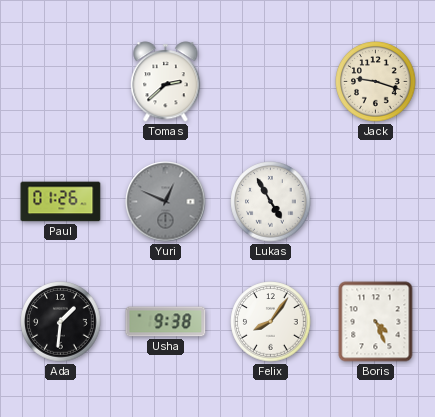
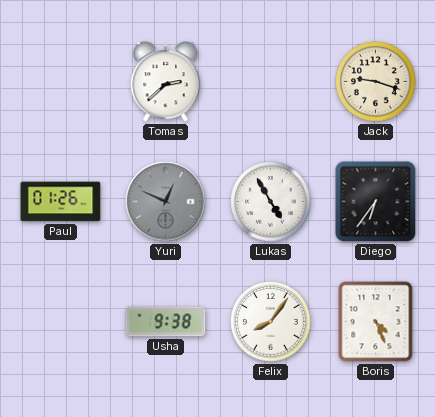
Diego: none -> 6:36 (376, 202)
Ada: 1:31 -> none (61, 322)
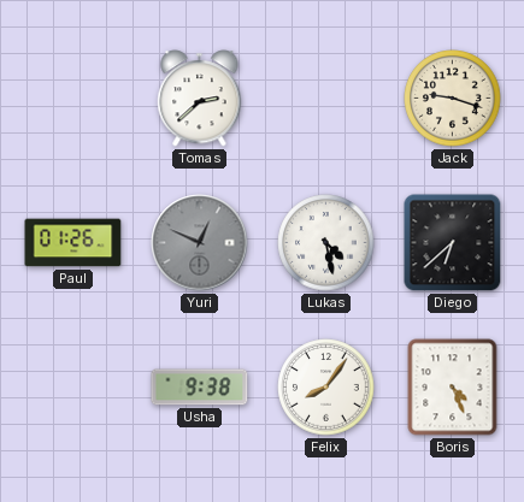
Lukas: 4:55 -> 4:28 (326, 243)
Diego: 6:36 -> 6:38 (453, 243)
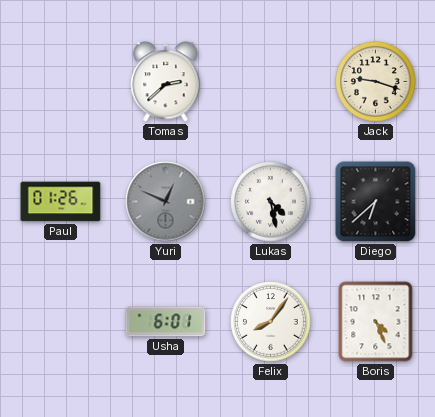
Usha: 9:38 -> 6:01 (166, 322)
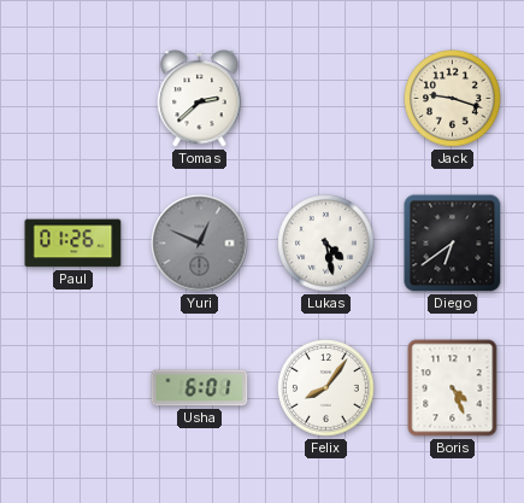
Diego: 6:38 -> 6:39 (453, 244)
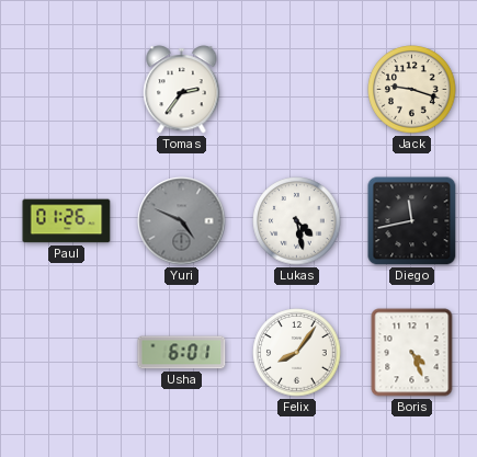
Tomas: 2:38 -> 2:36 (182, 90)
Yuri: 12:49 -> 4:49 (182, 221)
Diego: 6:39 -> 11:43 (412, 221)
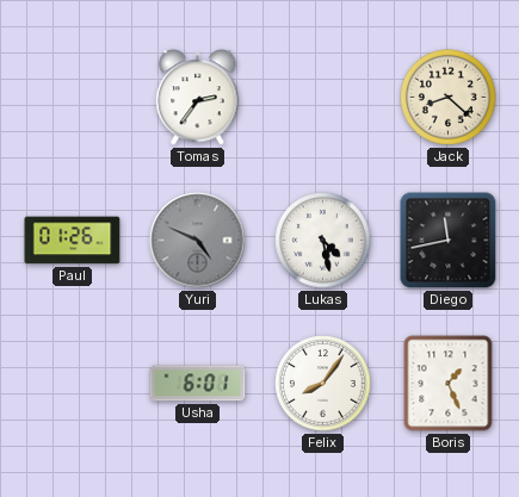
Jack: 9:18 -> 8:22 (449, 98)
Boris: 4:26 -> 1:26 (449, 384)
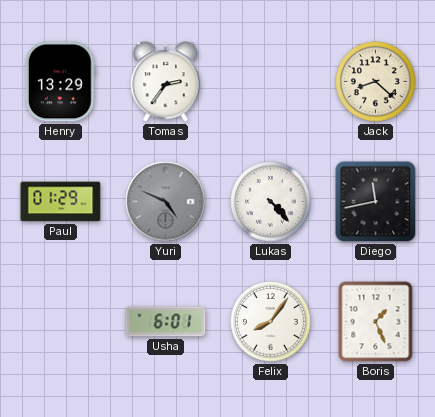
Henry: none -> 13:29 (60, 82)
Paul: 01:26 -> 01:29 (61, 202)
Lukas: 4:28 -> 4:23 (271, 202)
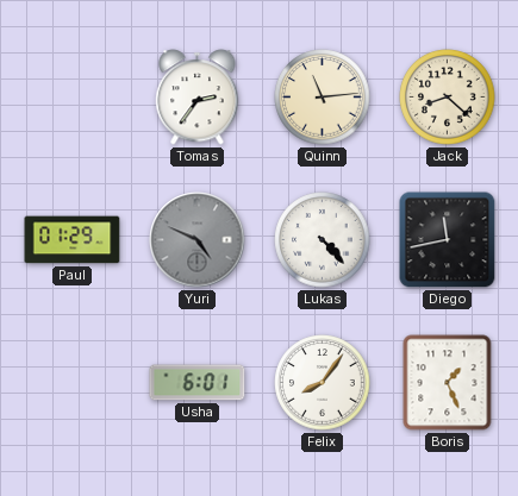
Henry: 13:29 -> none (60, 82)
Quinn: none -> 11:14 (323, 98)
